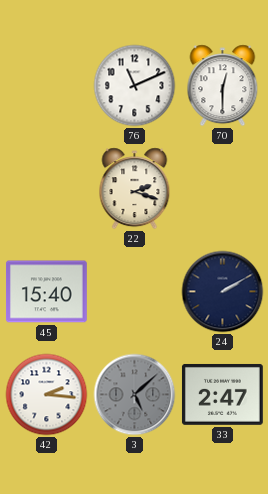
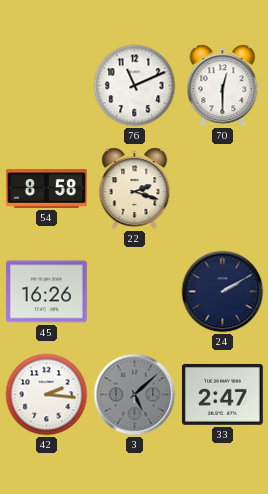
54: none -> 8:58 (47, 189)
45: 15:40 -> 16:26 (46, 292)
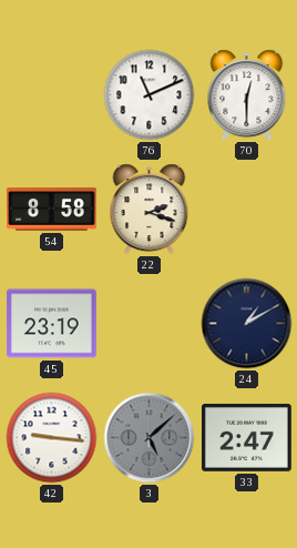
45: 16:26 -> 23:19 (51, 324)
24: 2:10 -> 1:10 (247, 324)
42: 2:16 -> 9:16 (52, 438)
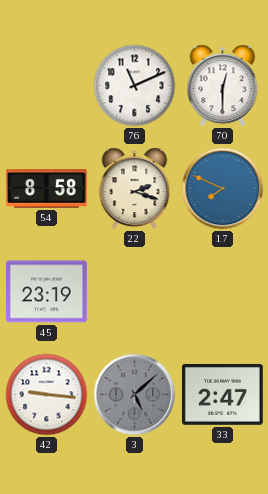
17: none -> 7:49 (223, 189)
24: 1:10 -> none (247, 324)
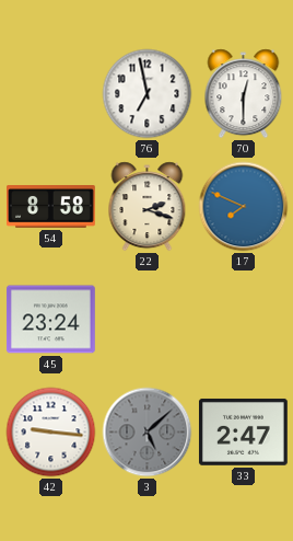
76: 11:11 -> 6:58 (148, 94)
45: 23:19 -> 23:24 (50, 320)
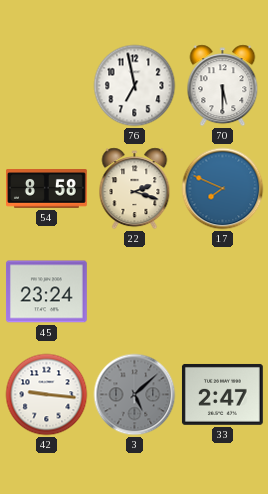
70: 12:30 -> 5:30 (223, 86)
